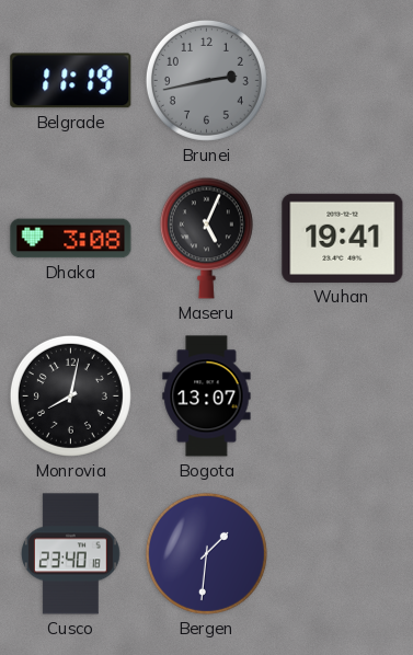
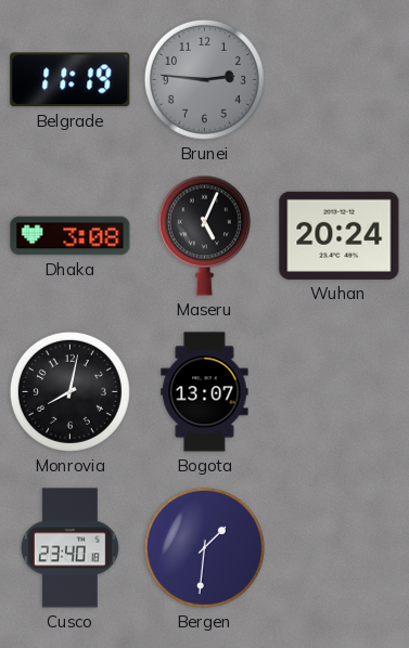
Brunei: 2:43 -> 2:46 (204, 79)
Wuhan: 19:41 -> 20:24 (340, 235)
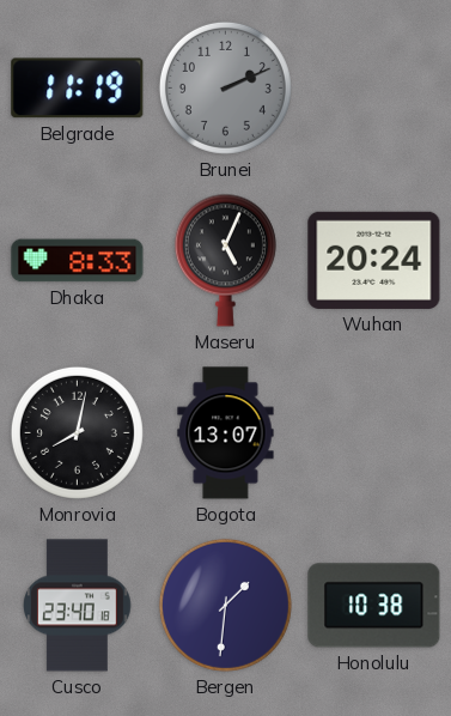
Brunei: 2:46 -> 2:11 (225, 87)
Dhaka: 3:08 -> 8:33 (78, 261)
Honolulu: none -> 10:38 (374, 606)
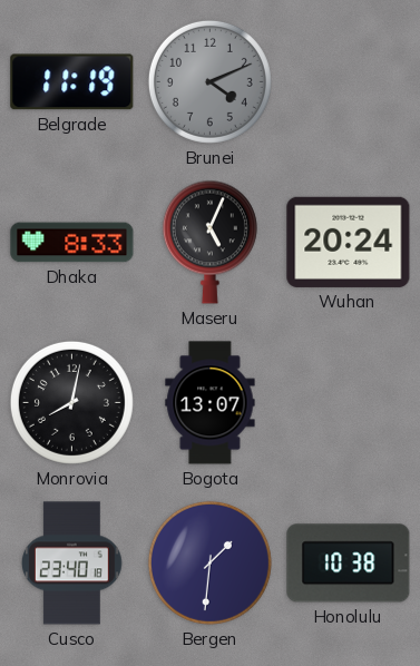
Brunei: 2:11 -> 4:11 (209, 81)
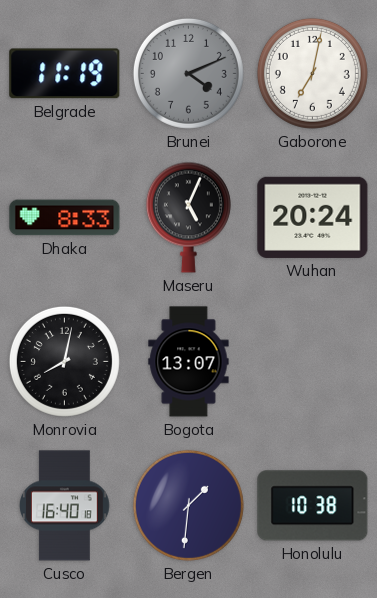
Gaborone: none -> 7:02 (312, 73)
Cusco: 23:40 -> 16:40 (65, 506)
